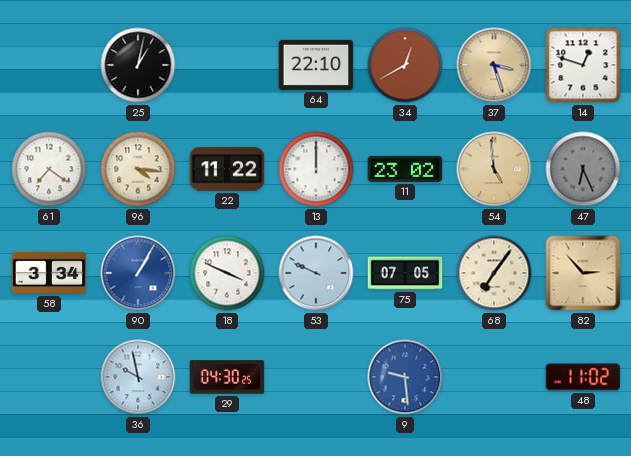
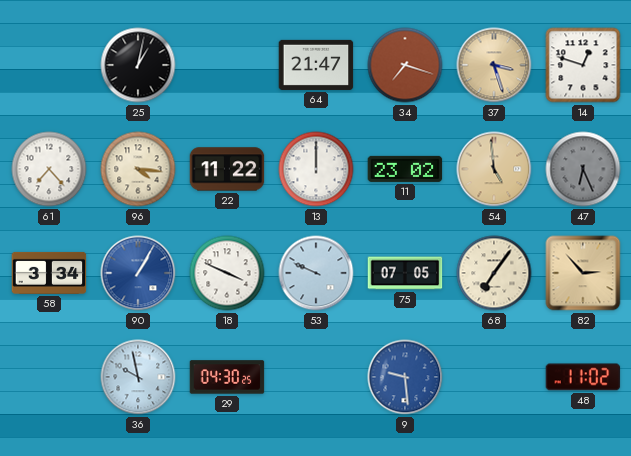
64: 22:10 -> 21:47 (316, 65)
34: 12:40 -> 7:18 (405, 65)
61: 7:21 -> 7:23 (49, 169)
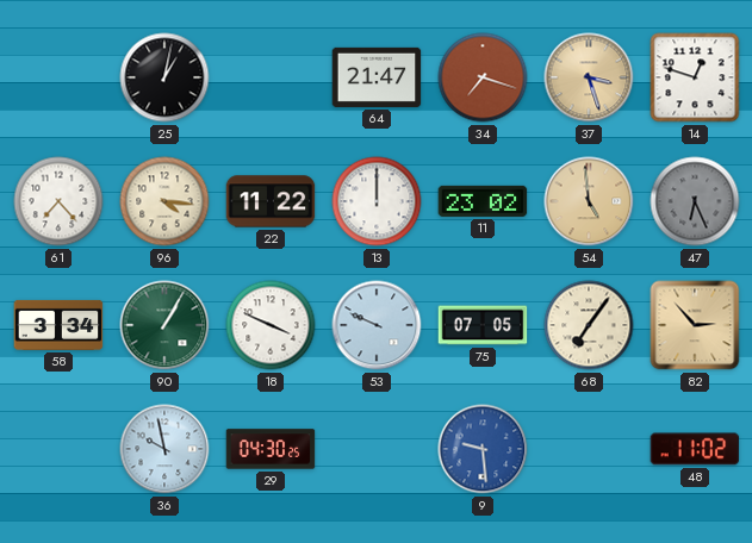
90 dial: blue -> green (164, 325)
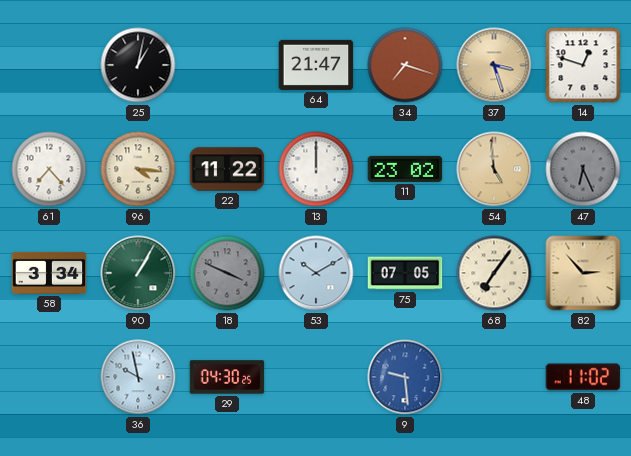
18 dial: white -> grey (227, 273)
53: 9:49 -> 10:10 (316, 273)
